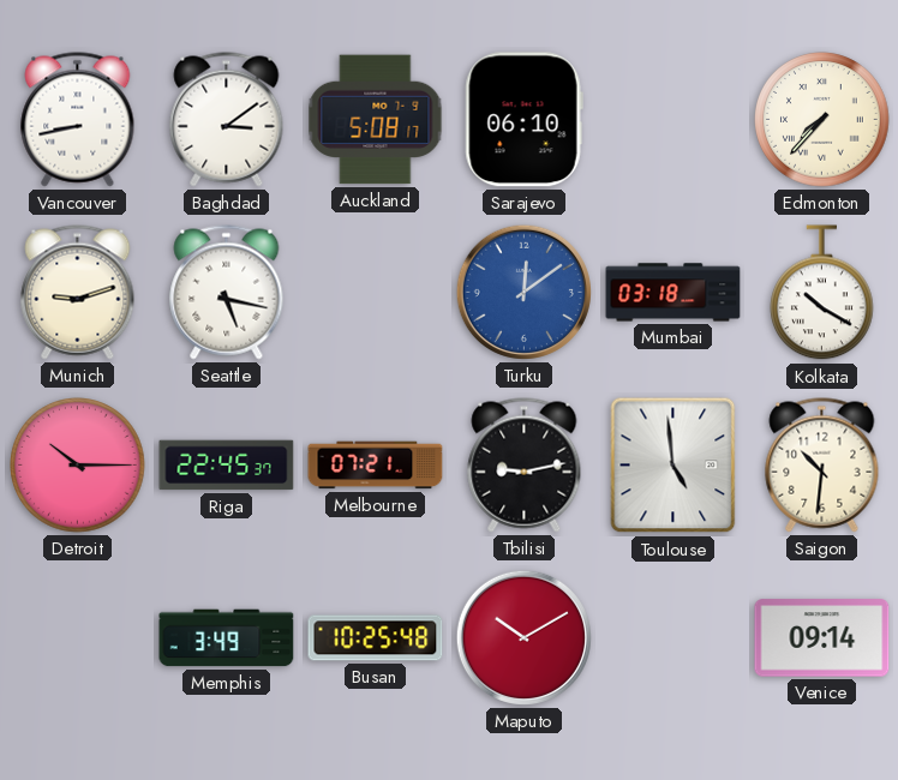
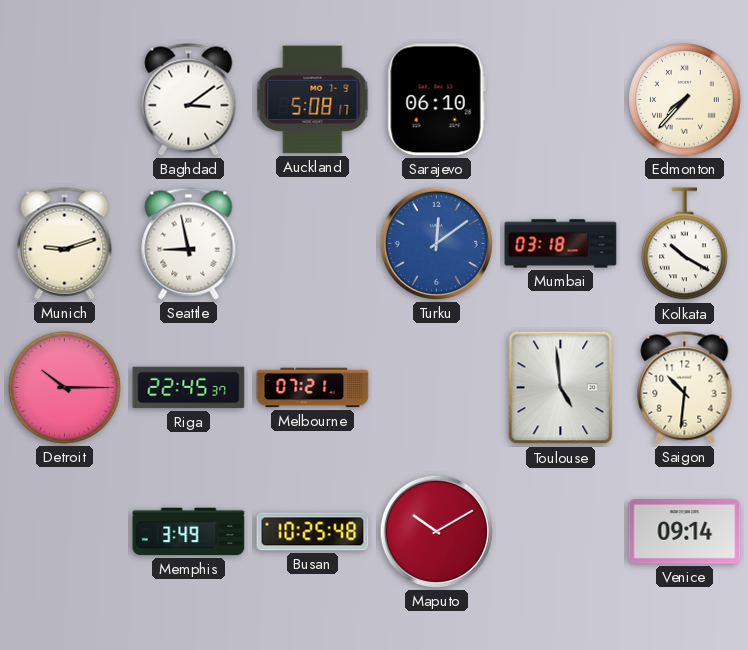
Vancouver: 8:43 -> none (78, 120)
Seattle: 5:17 -> 8:58 (189, 244)
Tbilisi: 9:13 -> none (525, 466)
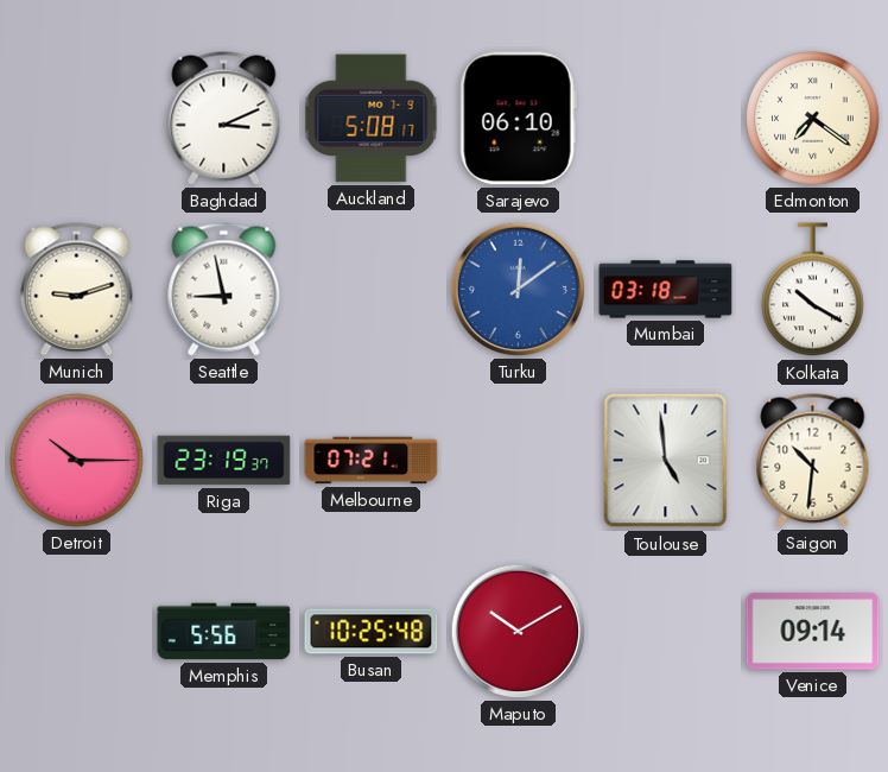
Baghdad: 3:09 -> 3:11 (224, 119)
Edmonton: 7:37 -> 7:21 (813, 119)
Riga: 22:45 -> 23:19 (224, 461)
Memphis: 3:49 -> 5:56 (224, 632)
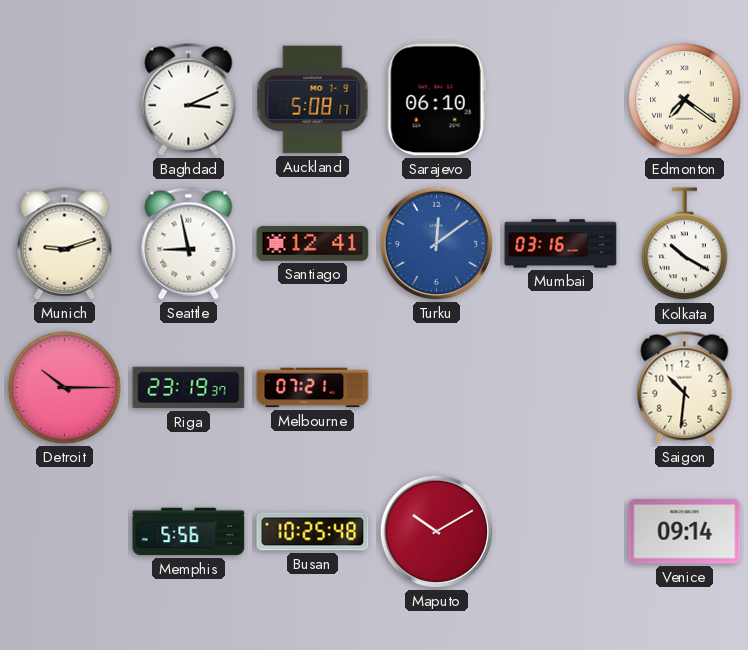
Santiago: none -> 12:41 (313, 244)
Mumbai: 03:18 -> 03:16 (561, 244)
Toulouse: 4:59 -> none (666, 461)
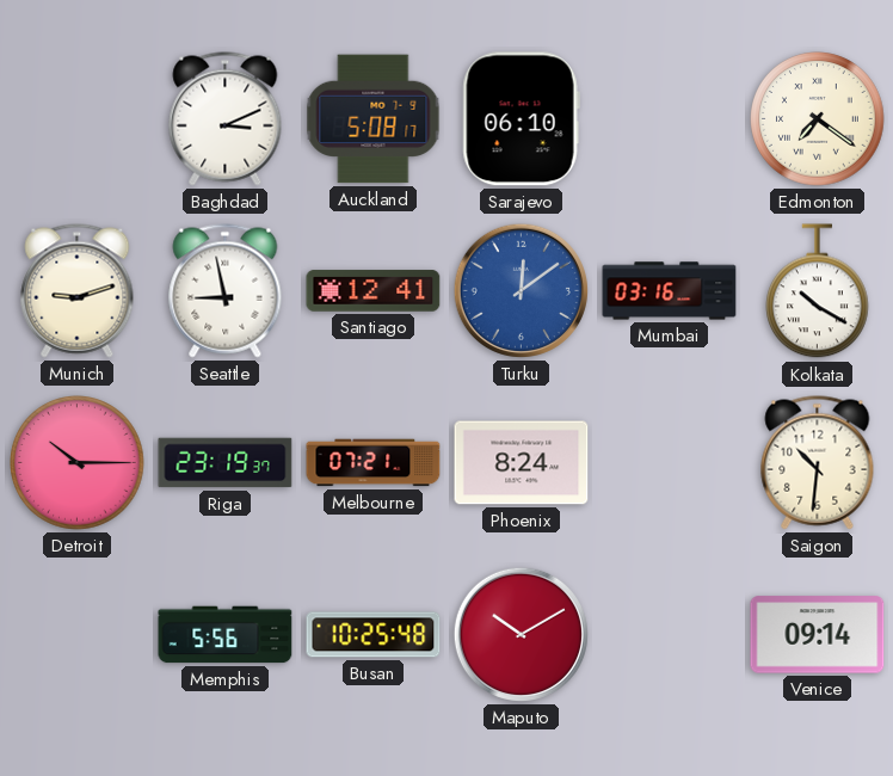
Phoenix: none -> 8:24 (522, 463)
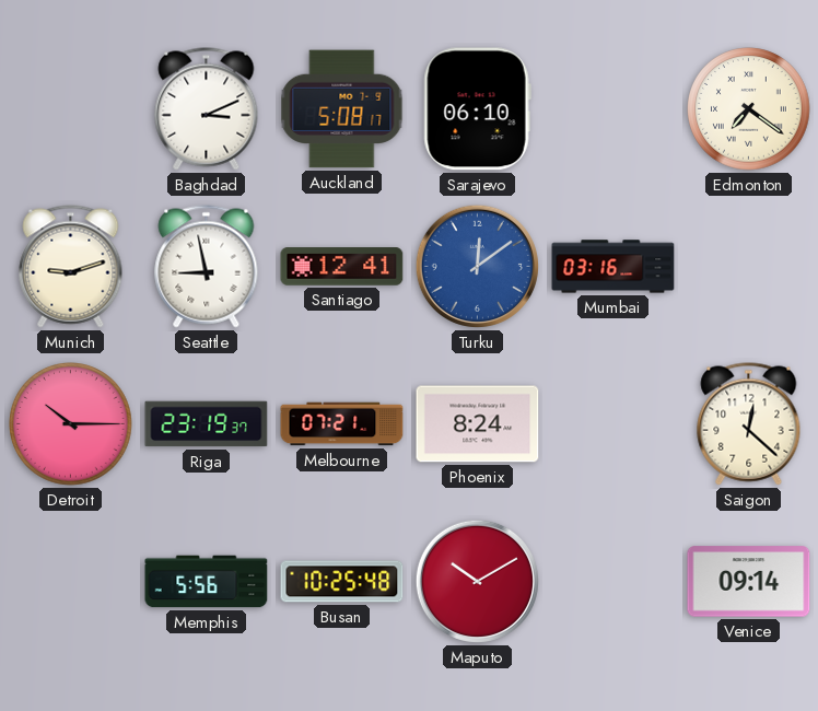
Kolkata: 10:20 -> none (818, 291)
Saigon: 10:31 -> 12:22 (749, 424)
